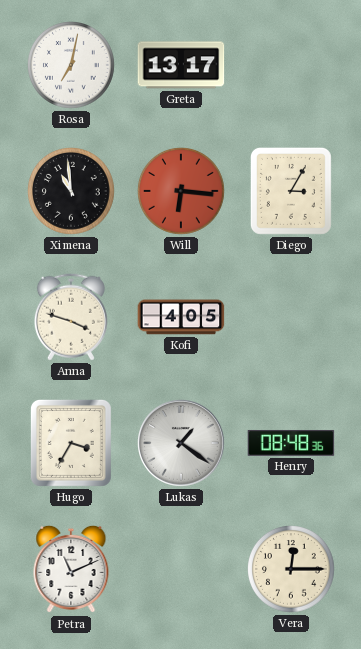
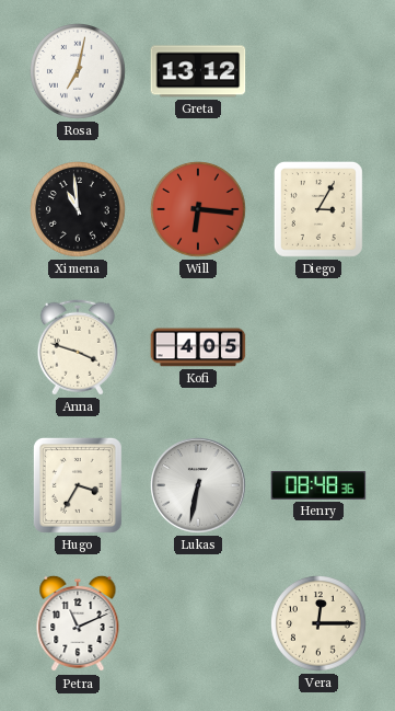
Greta: 13:17 -> 13:12 (198, 71)
Lukas: 1:21 -> 6:32 (198, 485)
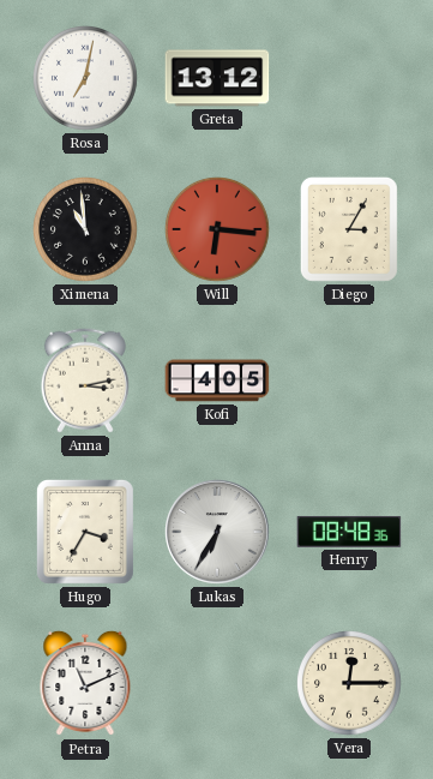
Anna: 3:48 -> 3:13 (85, 380)
Lukas: 6:32 -> 6:35 (217, 532)
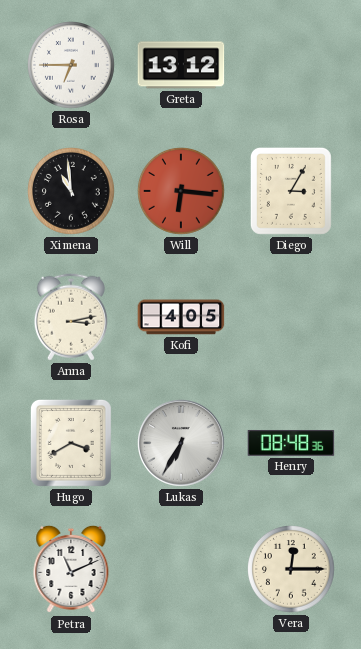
Rosa: 7:02 -> 6:45 (72, 66)
Hugo: 3:35 -> 3:40 (71, 443)
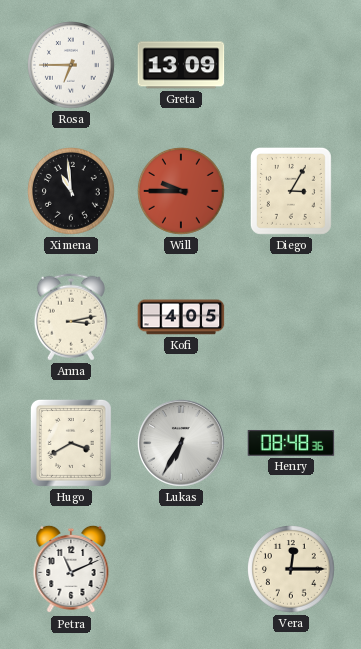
Greta: 13:12 -> 13:09 (181, 65)
Will: 6:16 -> 9:45 (182, 192)
